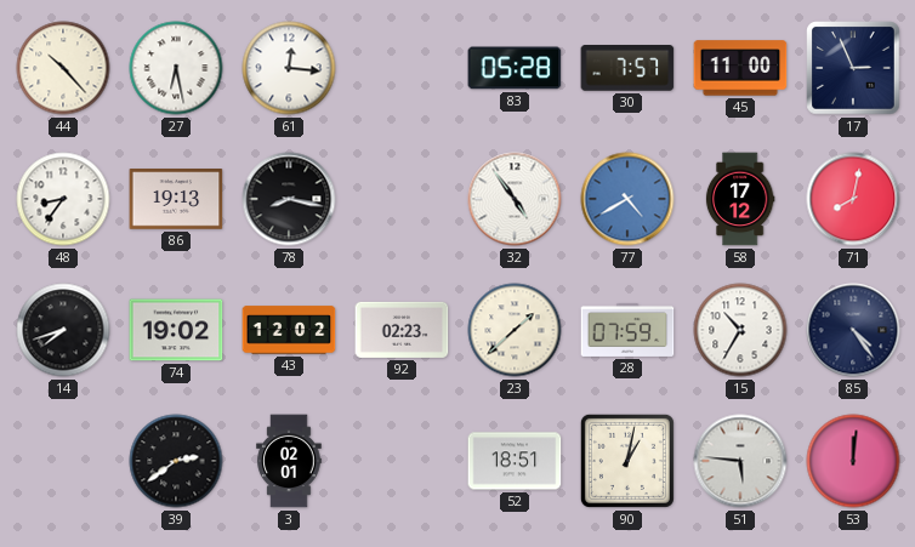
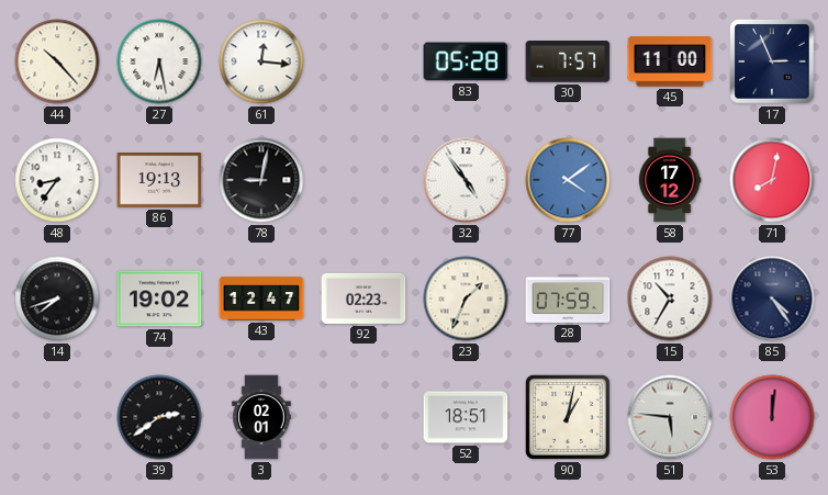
78: 8:17 -> 9:02 (261, 180)
77: 4:40 -> 4:09 (568, 180)
43: 12:02 -> 12:47 (261, 299)
23: 1:38 -> 1:34 (466, 299)
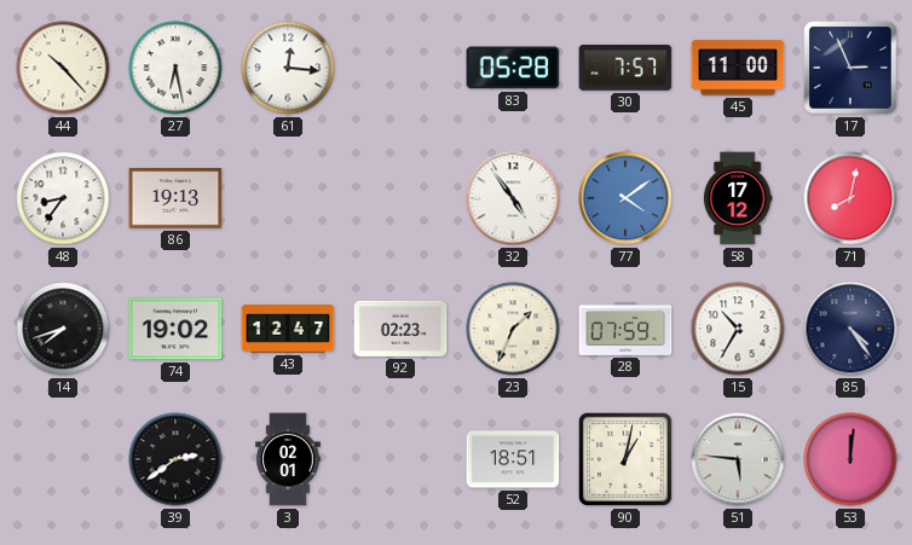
78: 9:02 -> none (261, 180)
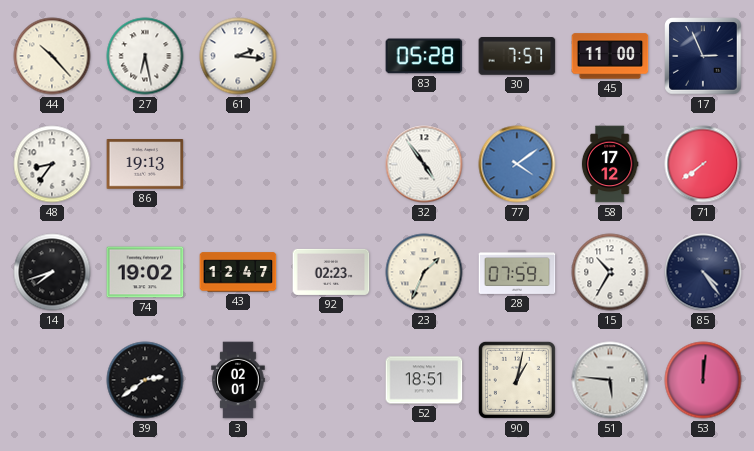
61: 12:16 -> 2:16 (238, 56)
71: 8:02 -> 7:39 (703, 164)
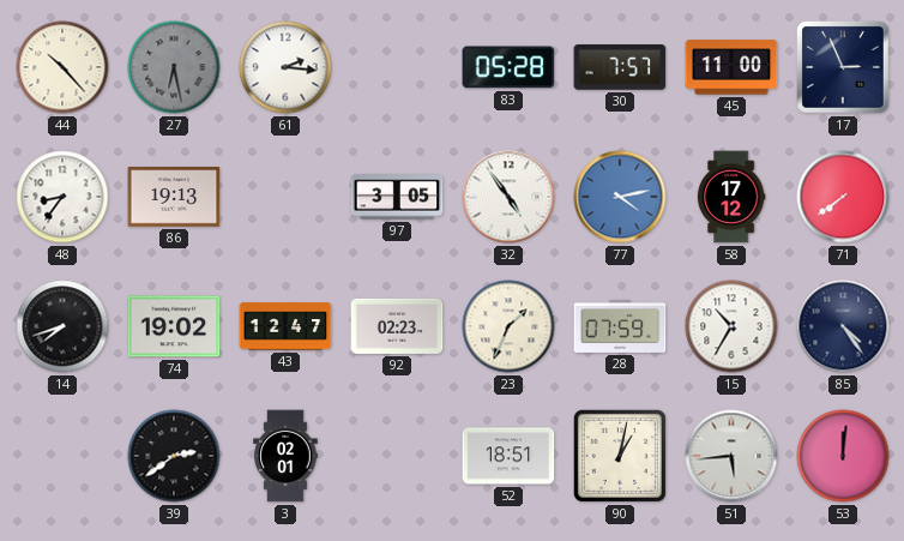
27 dial: white -> grey (174, 67)
97: none -> 3:05 (397, 197)
77: 4:09 -> 4:13 (620, 197)
51: 5:46 -> 5:44 (731, 456)
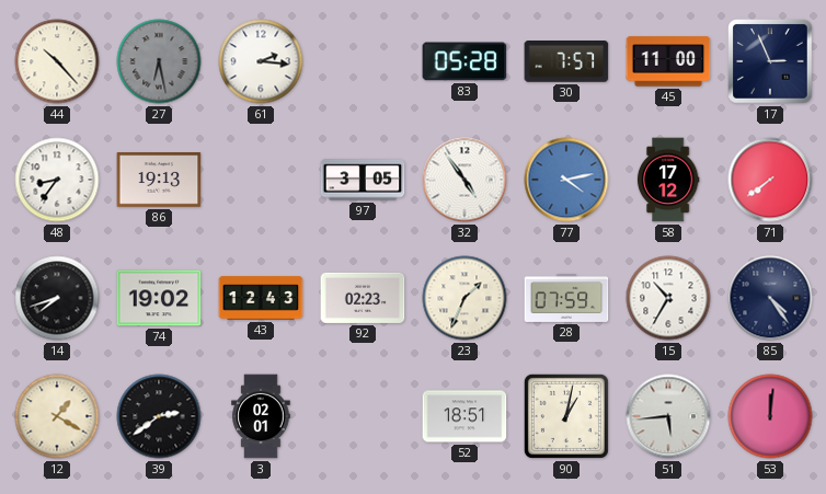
43: 12:47 -> 12:43 (261, 298)
12: none -> 1:20 (57, 416)
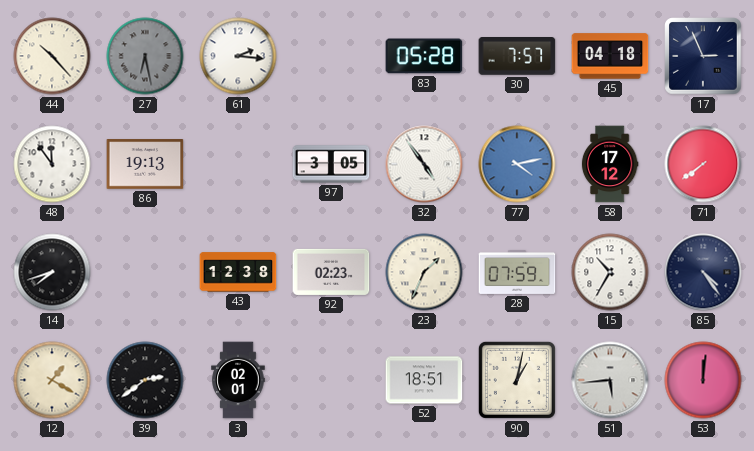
45: 11:00 -> 04:18 (610, 56)
48: 8:36 -> 11:54 (52, 164)
74: 19:02 -> none (159, 298)
43: 12:43 -> 12:38 (238, 272)
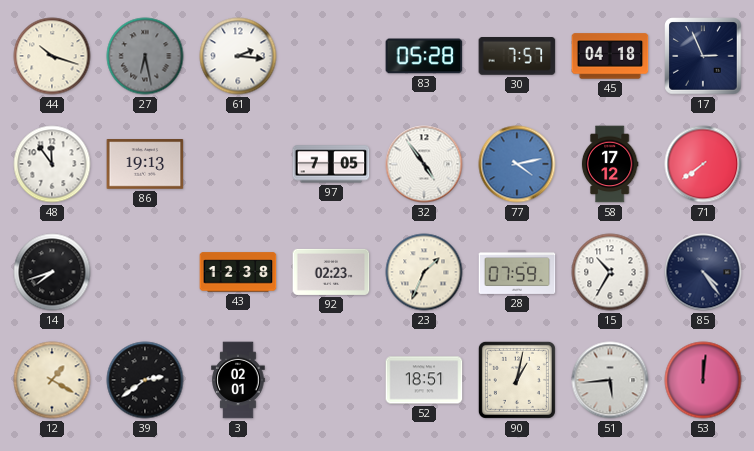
44: 10:23 -> 10:18 (52, 56)
97: 3:05 -> 7:05 (331, 164)
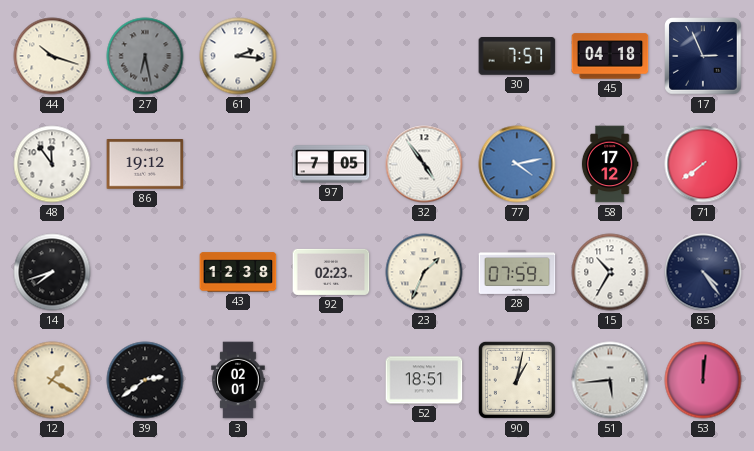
83: 05:28 -> none (424, 56)
86: 19:13 -> 19:12 (145, 164)
